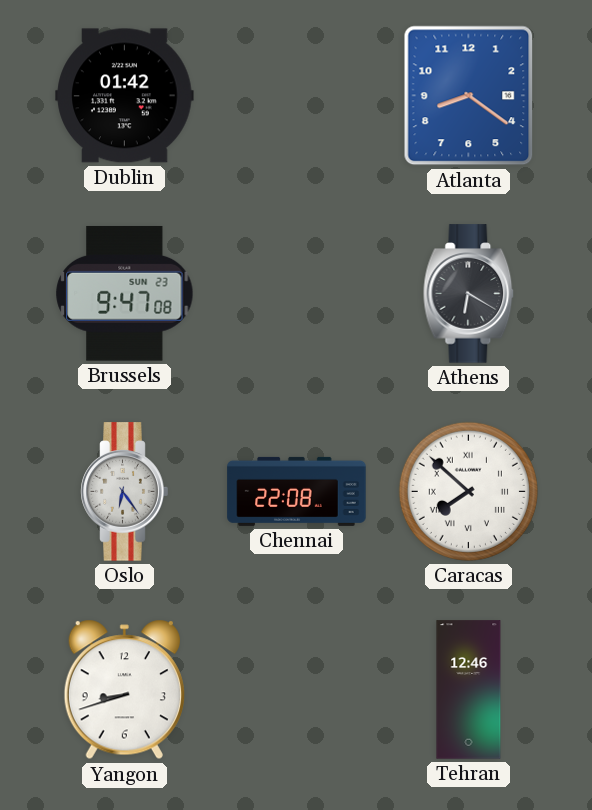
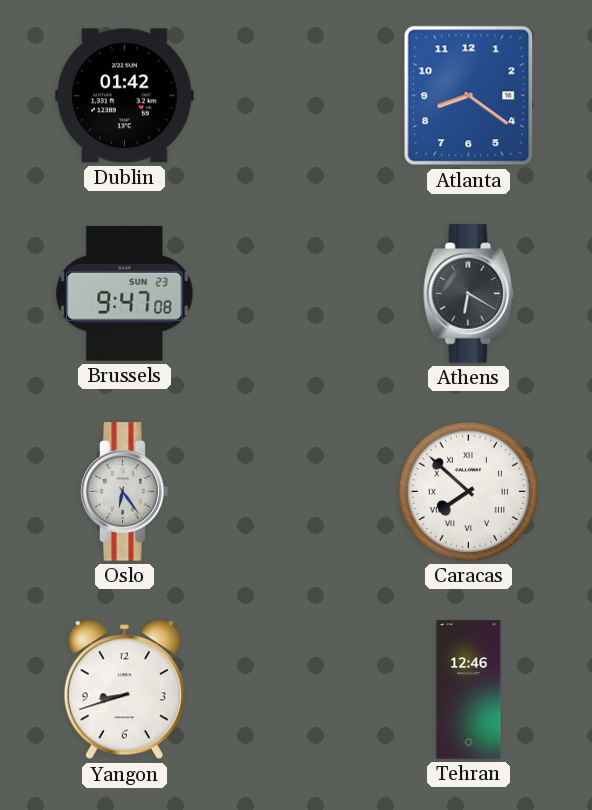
Chennai: 22:08 -> none (297, 491)
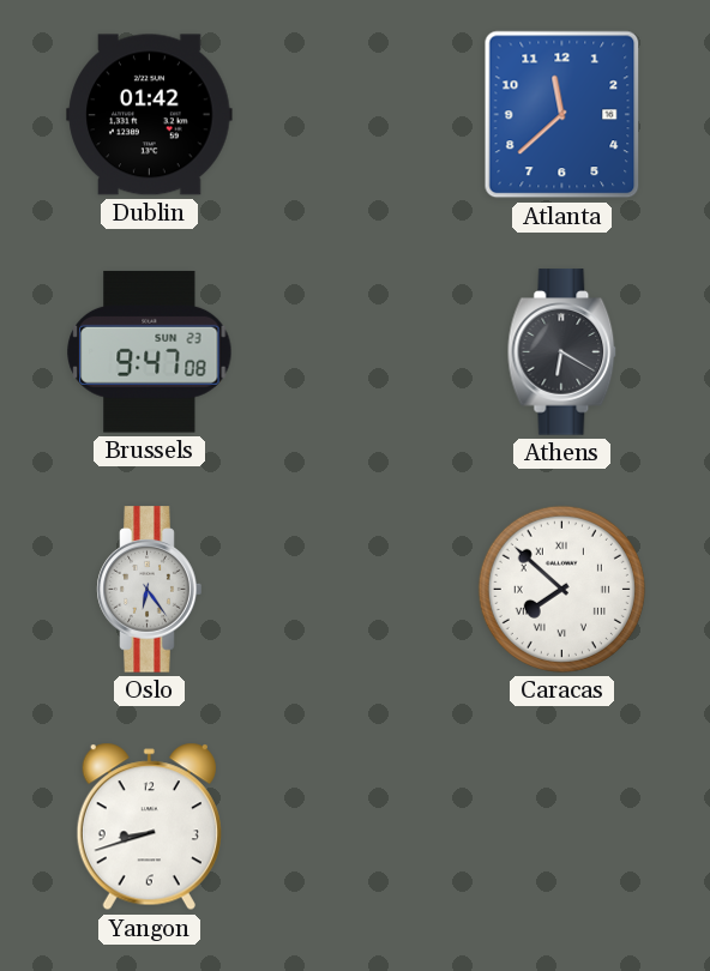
Atlanta: 8:21 -> 11:38 (562, 115)
Tehran: 12:46 -> none (469, 690)
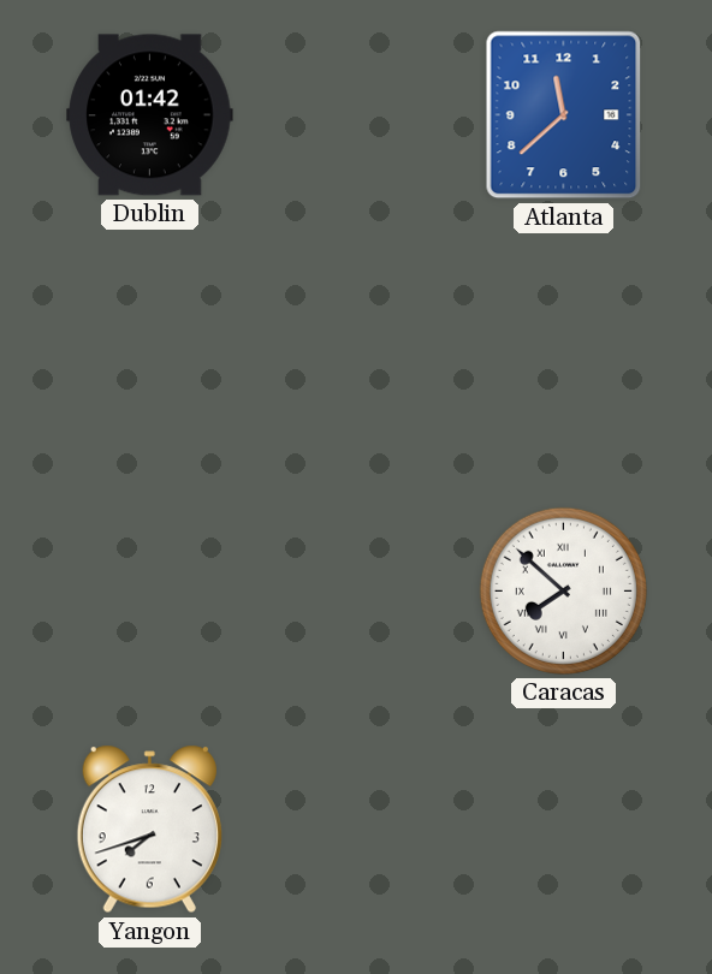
Brussels: 9:47 -> none (150, 351)
Athens: 6:20 -> none (562, 352)
Oslo: 6:24 -> none (150, 590)
Yangon: 8:42 -> 7:42 (149, 830)
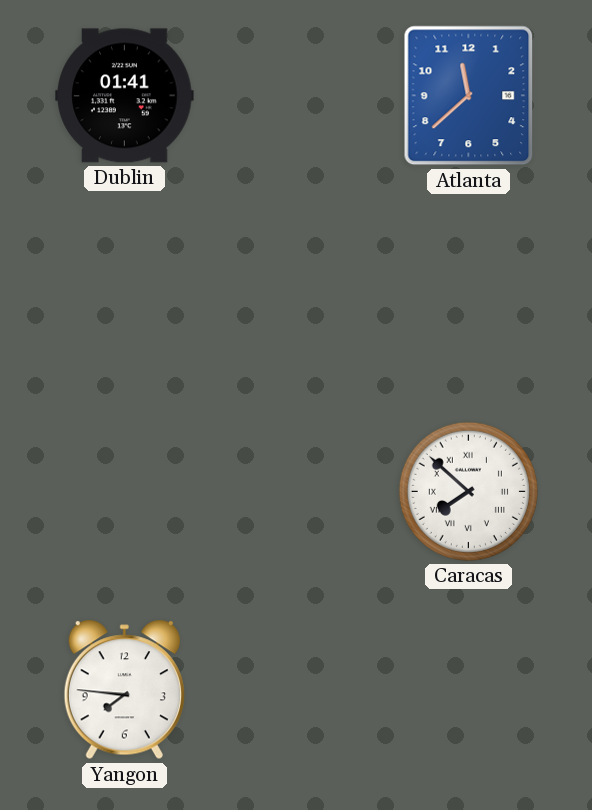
Dublin: 01:42 -> 01:41 (125, 96)
Yangon: 7:42 -> 7:46 (124, 690)
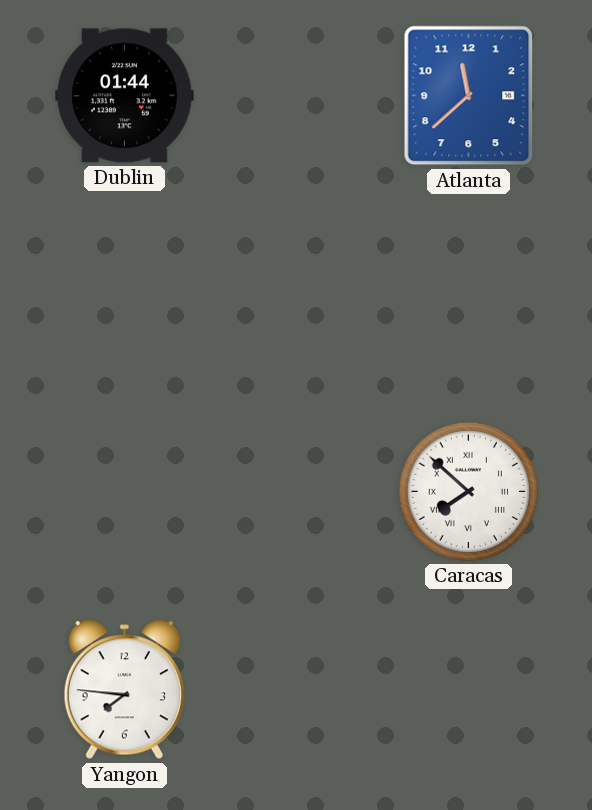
Dublin: 01:41 -> 01:44 (125, 96)
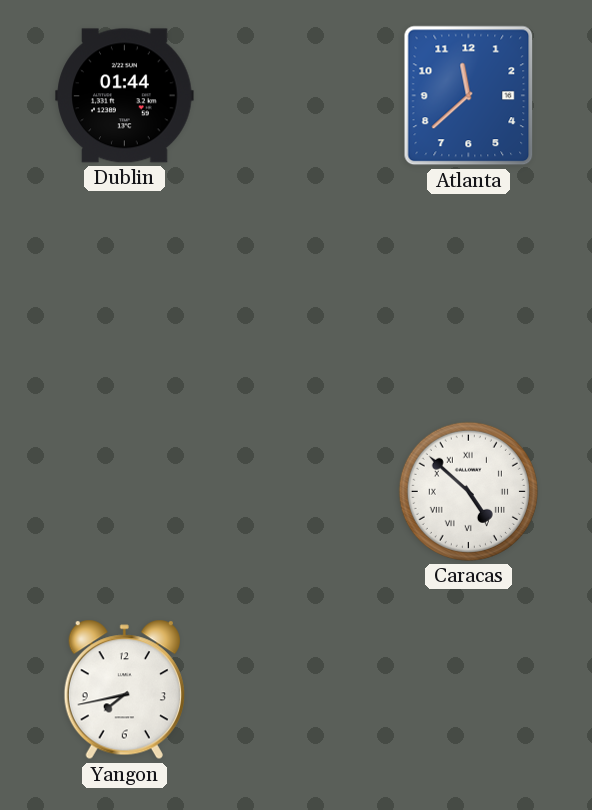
Caracas: 7:52 -> 4:52 (468, 491)
Yangon: 7:46 -> 7:43 (124, 690)
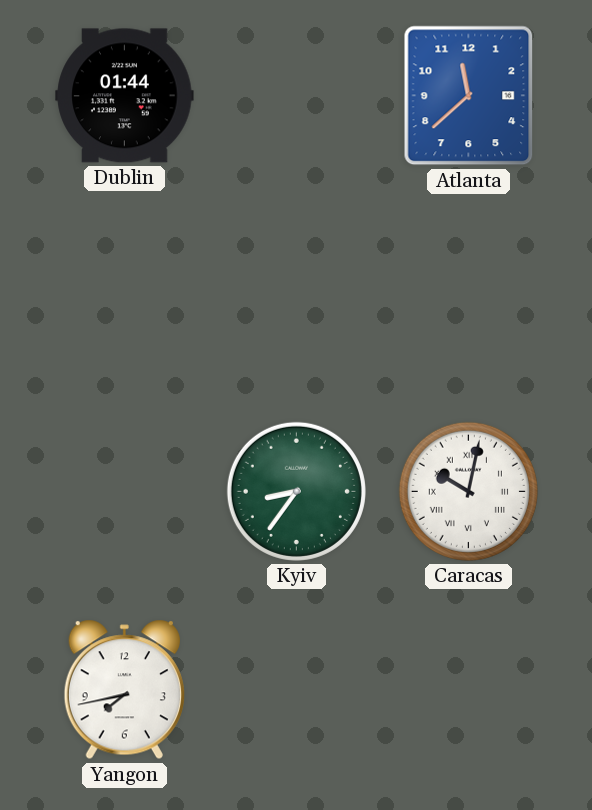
Kyiv: none -> 8:36 (296, 491)
Caracas: 4:52 -> 10:02 (468, 491)
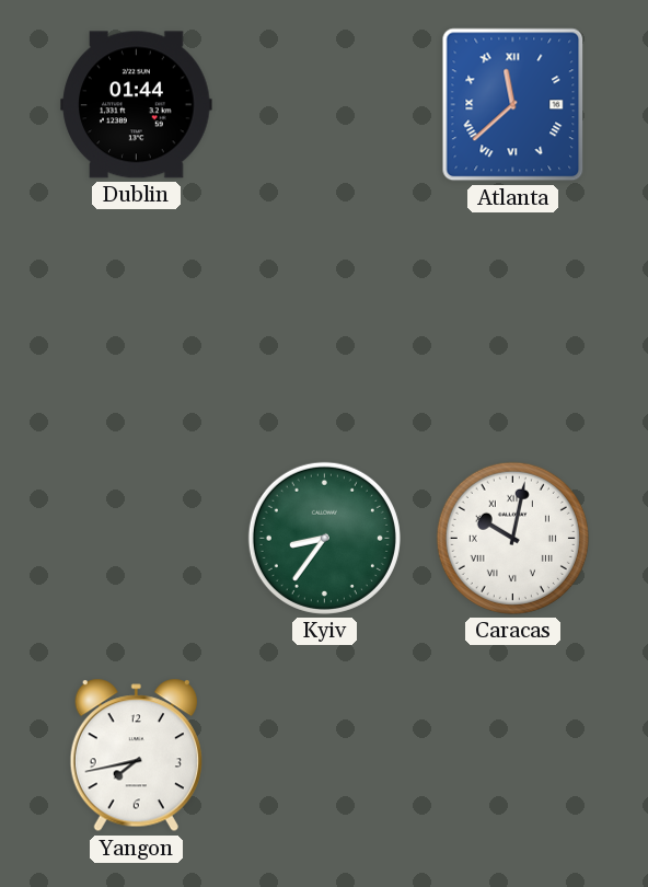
Atlanta numerals: Arabic -> Roman (513, 105)
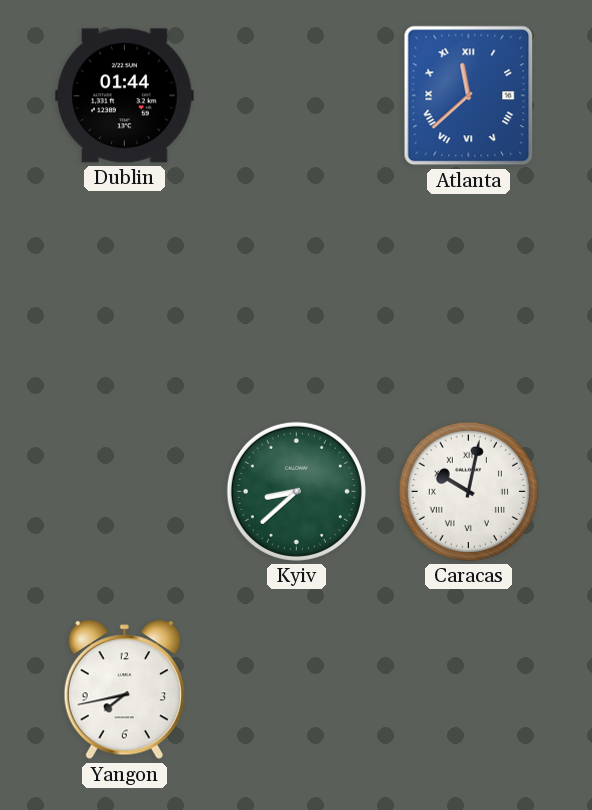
Kyiv: 8:36 -> 8:38 (296, 491)
